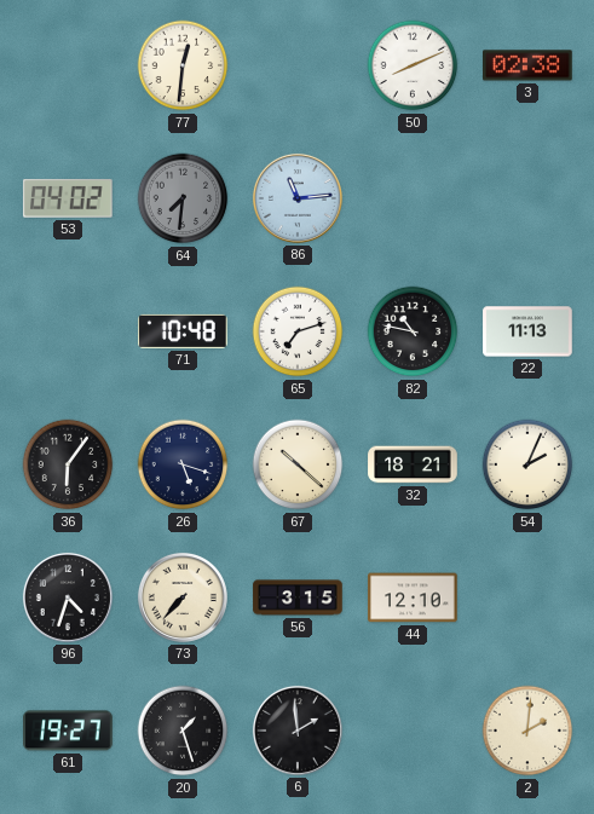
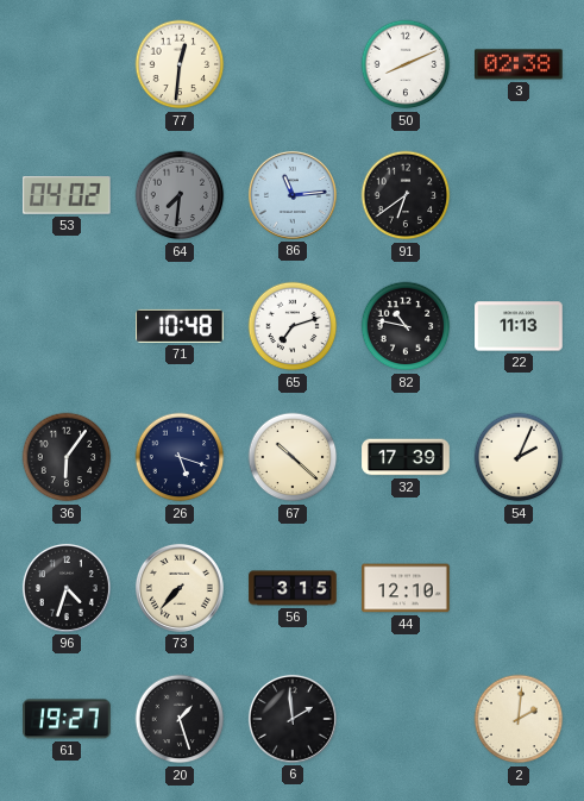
91: none -> 6:39 (406, 195)
32: 18:21 -> 17:39 (406, 457)
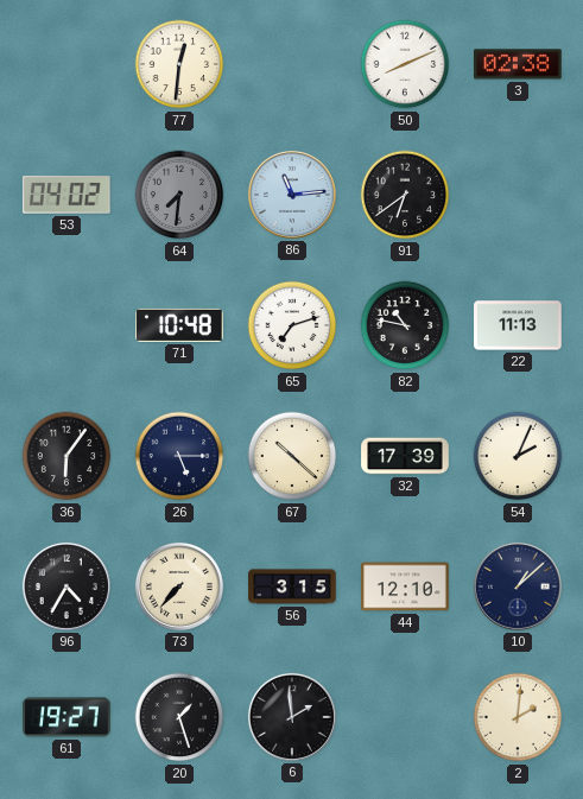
26: 5:18 -> 5:15 (179, 456)
96: 4:33 -> 4:35 (66, 586)
10: none -> 1:08 (518, 586)
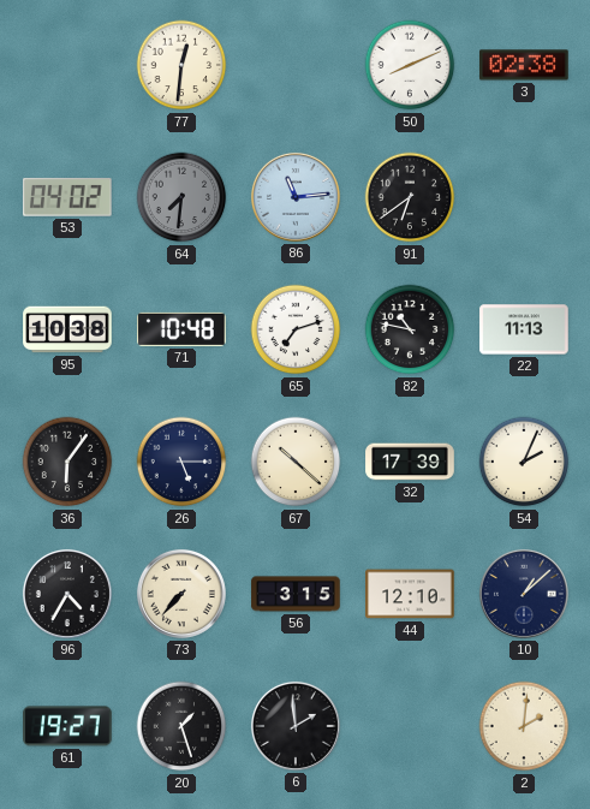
95: none -> 10:38 (67, 329)
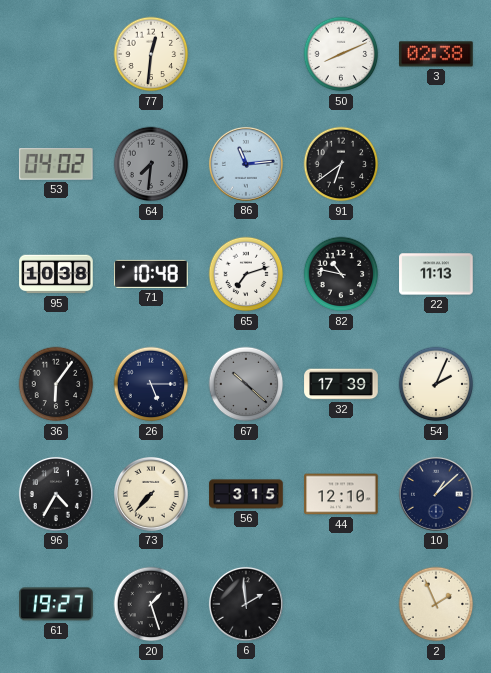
67 dial: cream -> grey (246, 384)
2: 2:01 -> 1:56 (436, 604)
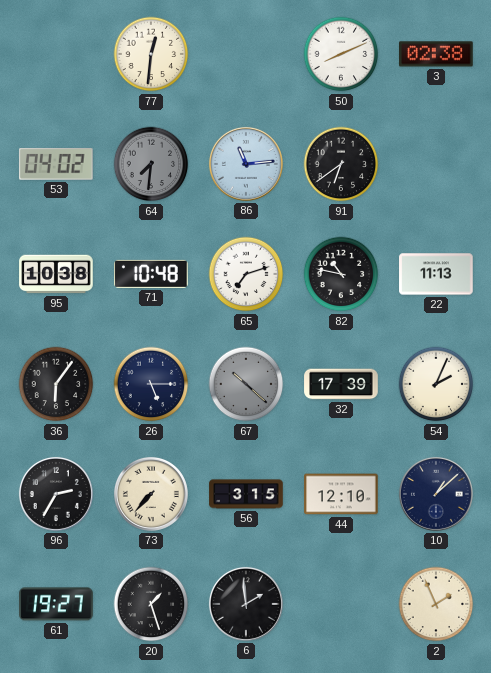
96: 4:35 -> 2:35 (56, 494)
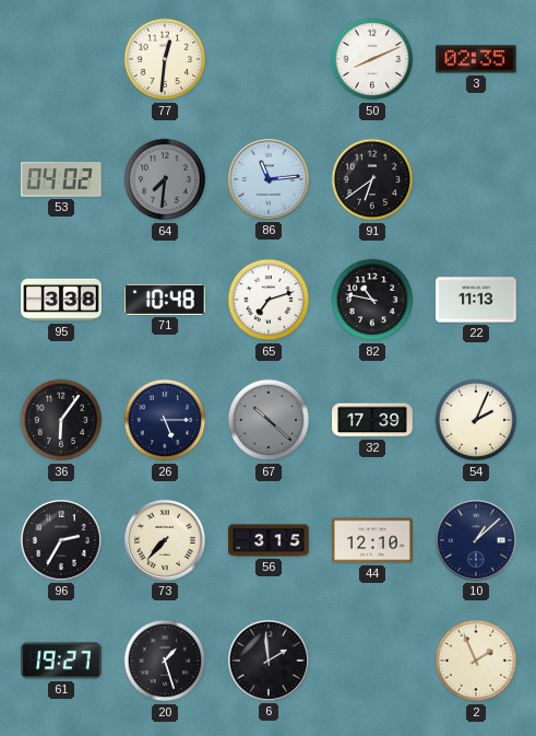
3: 02:38 -> 02:35 (476, 59)
95: 10:38 -> 3:38 (61, 300)
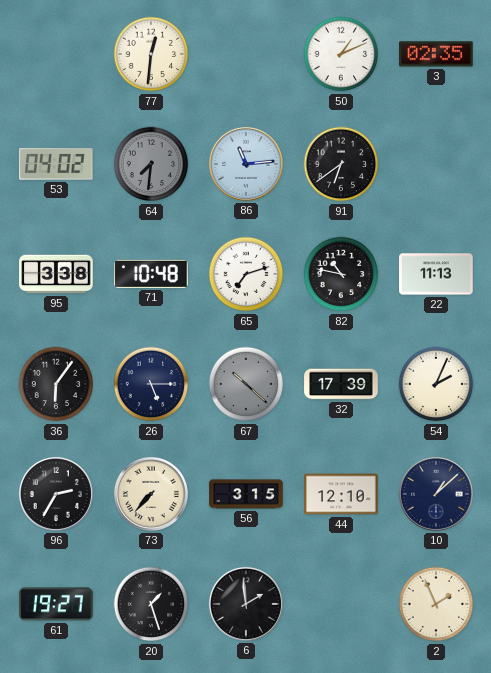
50: 8:11 -> 1:11 (341, 54)
